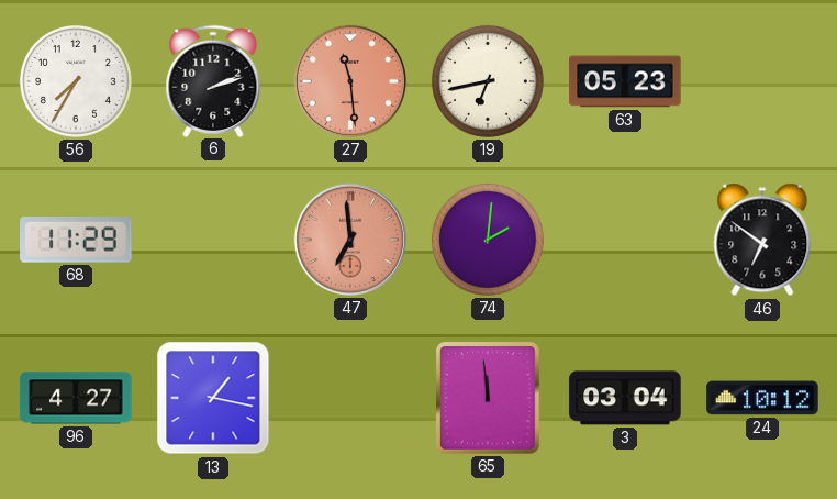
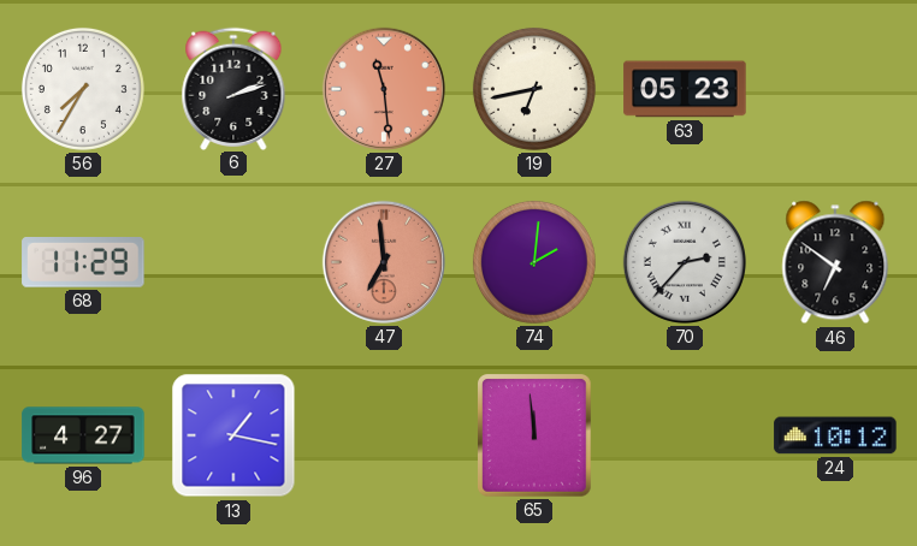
70: none -> 2:37 (685, 262)
3: 03:04 -> none (625, 398)
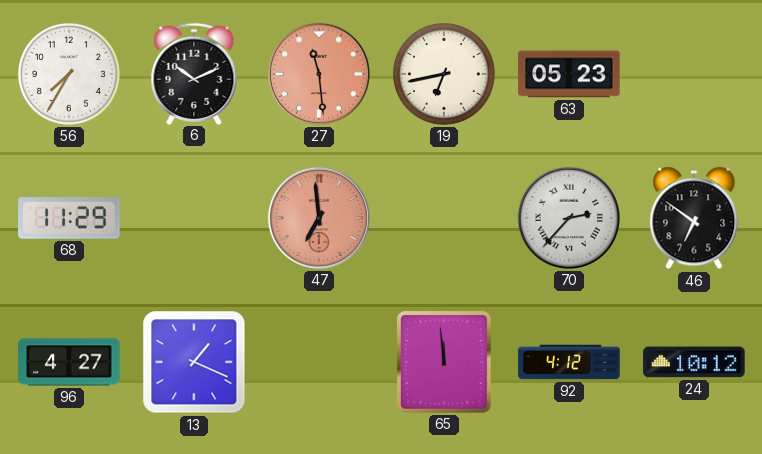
6: 2:12 -> 10:11 (194, 73)
74: 2:01 -> none (534, 262)
13: 1:17 -> 1:19 (194, 362)
92: none -> 4:12 (569, 362)
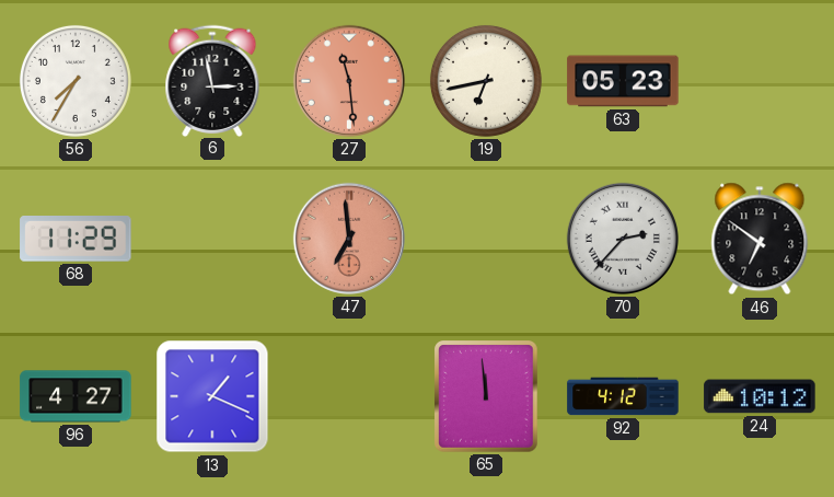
6: 10:11 -> 2:58 (212, 80)
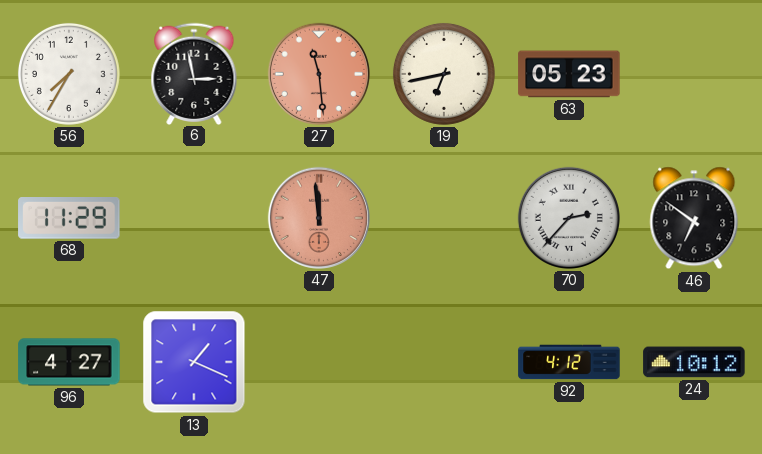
47: 6:59 -> 11:59 (319, 218)
65: 11:59 -> none (486, 396)
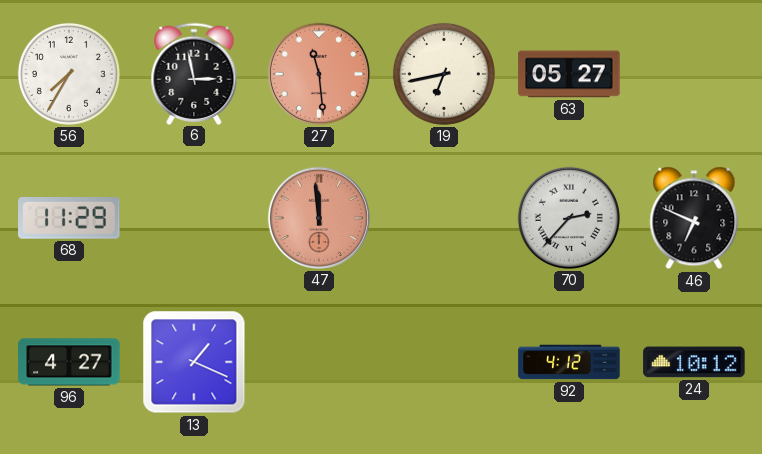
63: 05:23 -> 05:27 (569, 74)
46: 6:51 -> 6:49 (694, 218)
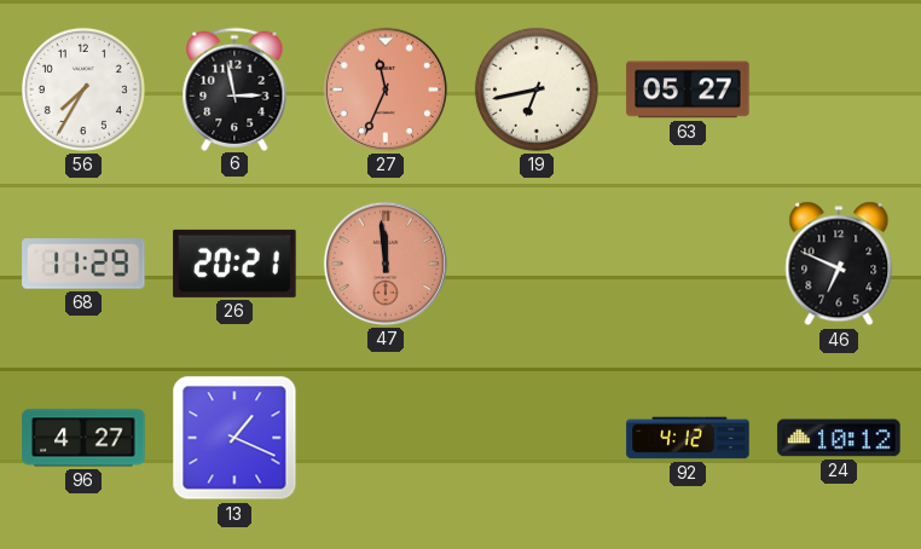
27: 11:29 -> 11:34 (386, 89)
26: none -> 20:21 (234, 264)
70: 2:37 -> none (569, 218)
